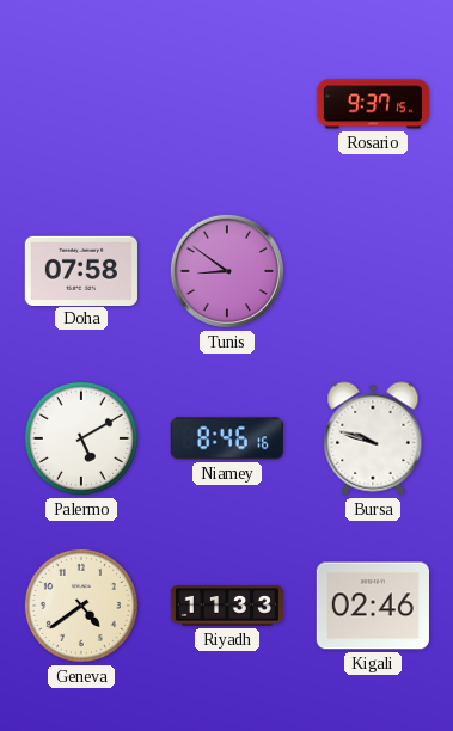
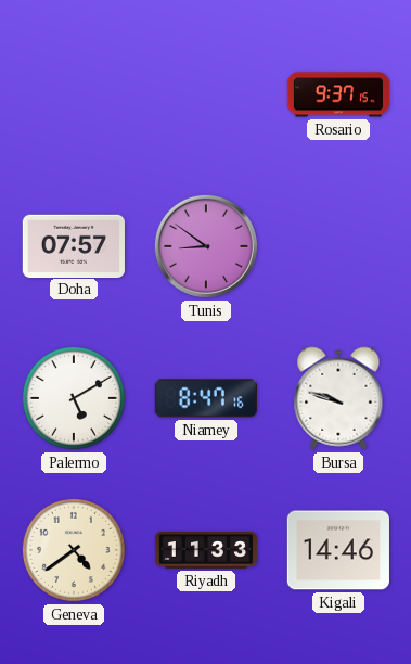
Doha: 07:58 -> 07:57 (74, 245)
Niamey: 8:46 -> 8:47 (206, 398)
Kigali: 02:46 -> 14:46 (338, 550)
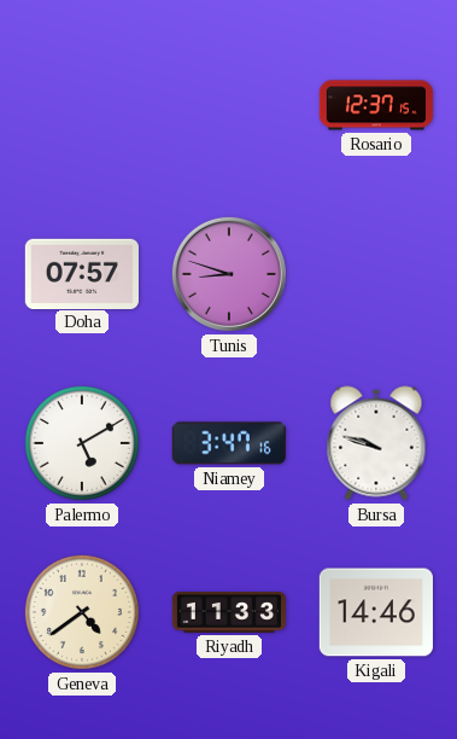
Rosario: 9:37 -> 12:37 (375, 105)
Tunis: 8:51 -> 8:48 (229, 274)
Niamey: 8:47 -> 3:47 (229, 443)
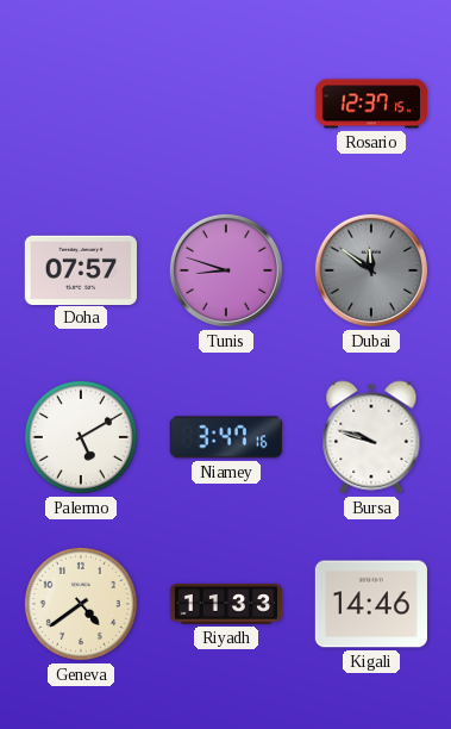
Dubai: none -> 11:51 (371, 270)
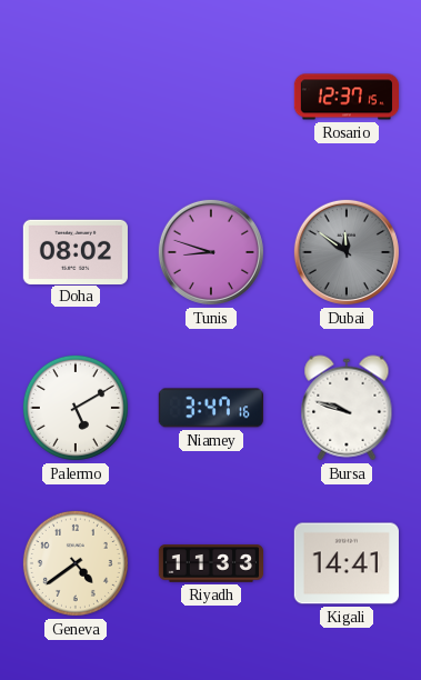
Doha: 07:57 -> 08:02 (76, 251)
Kigali: 14:46 -> 14:41 (347, 563)
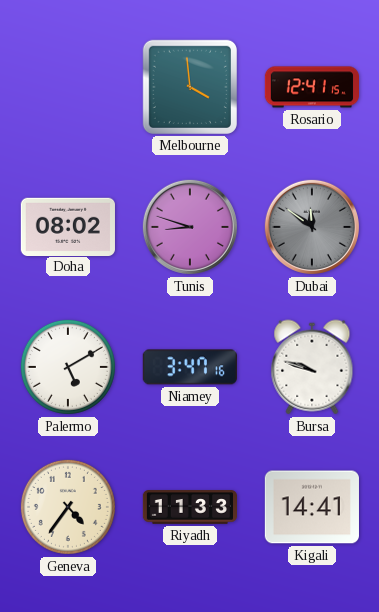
Melbourne: none -> 3:59 (190, 87)
Rosario: 12:37 -> 12:41 (311, 87)
Geneva: 4:39 -> 4:36 (68, 507)
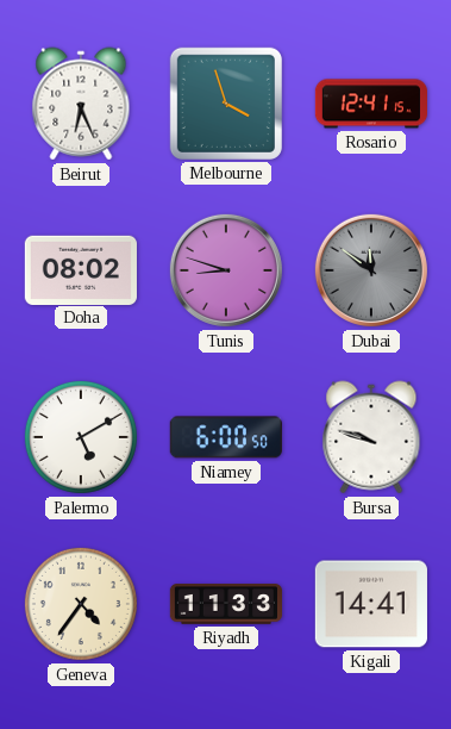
Beirut: none -> 6:26 (81, 104)
Melbourne: 3:59 -> 3:57 (226, 104)
Niamey: 3:47 -> 6:00 (226, 437)
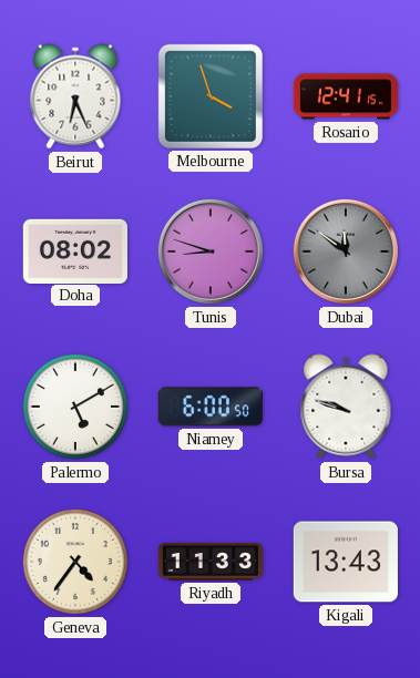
Kigali: 14:41 -> 13:43 (346, 562)
